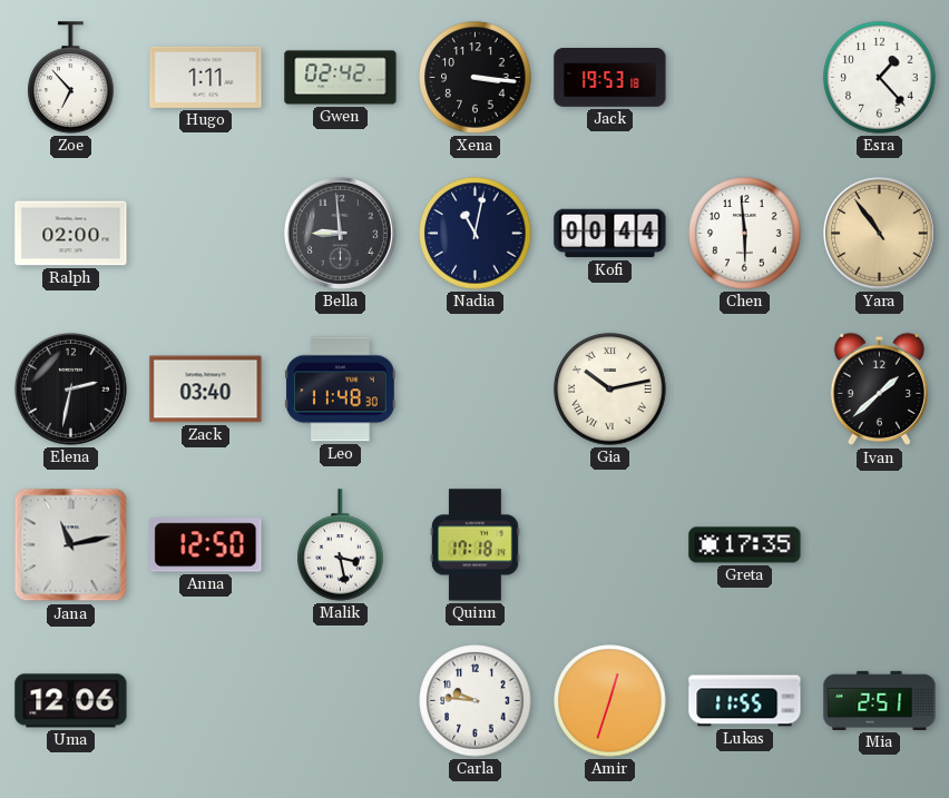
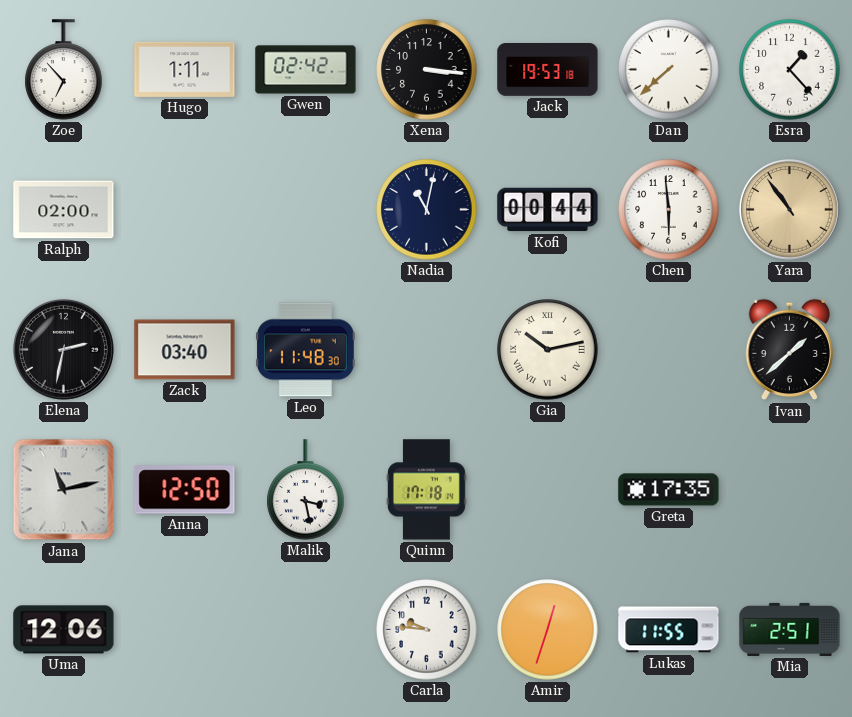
Dan: none -> 7:38 (669, 70)
Bella: 8:59 -> none (341, 234)
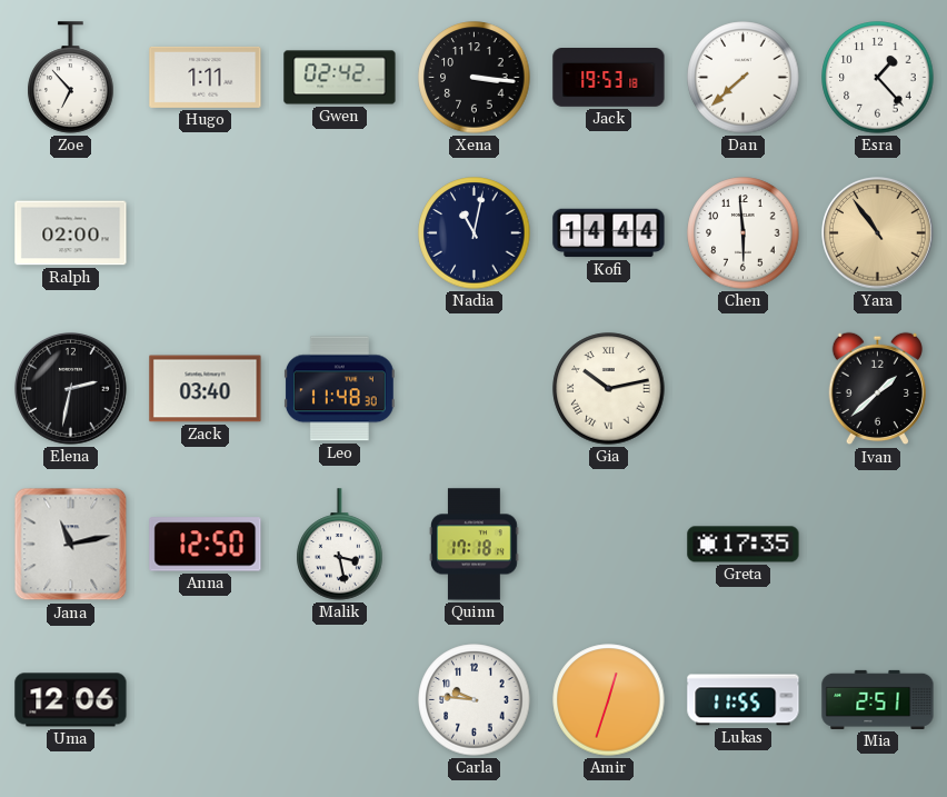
Kofi: 00:44 -> 14:44 (609, 233)
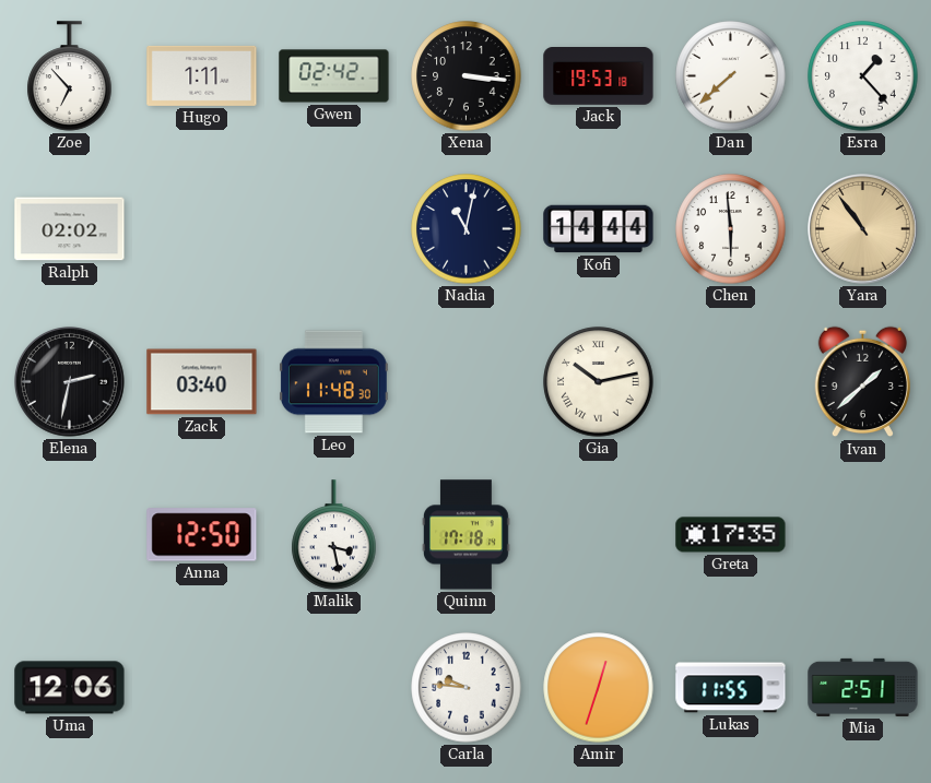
Ralph: 02:00 -> 02:02 (70, 229)
Jana: 11:13 -> none (71, 545)
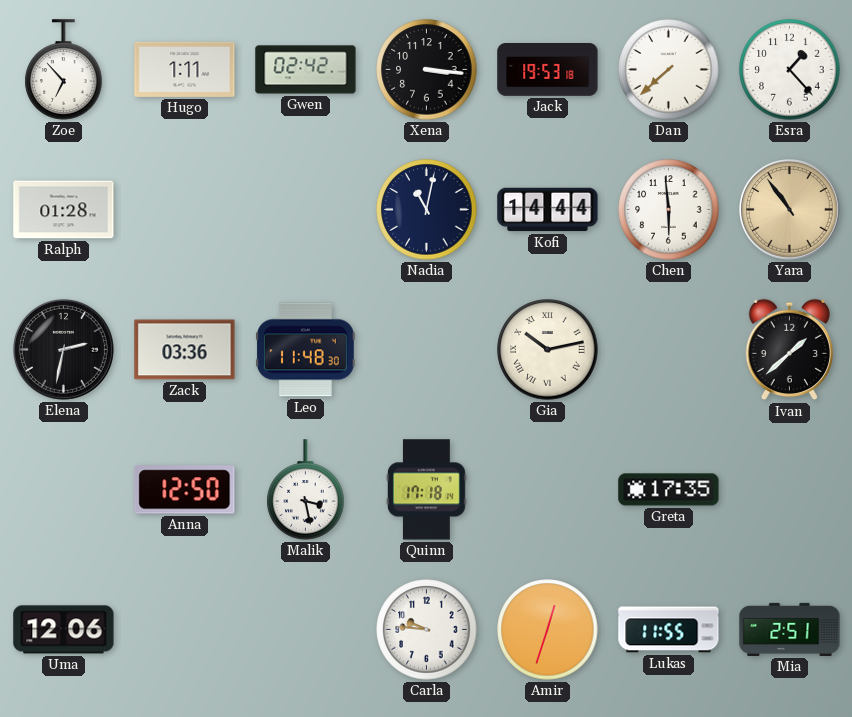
Ralph: 02:02 -> 01:28 (64, 210)
Zack: 03:40 -> 03:36 (185, 350)
